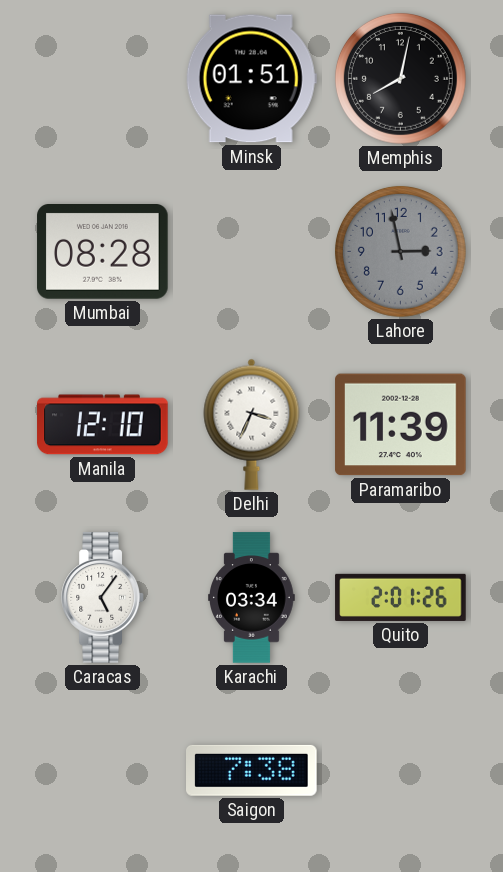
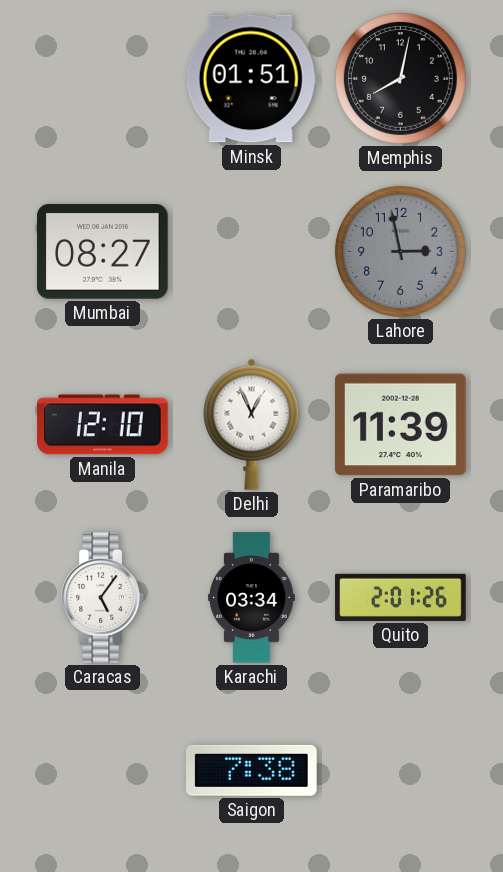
Mumbai: 08:28 -> 08:27 (103, 252)
Delhi: 3:34 -> 12:56 (252, 424)
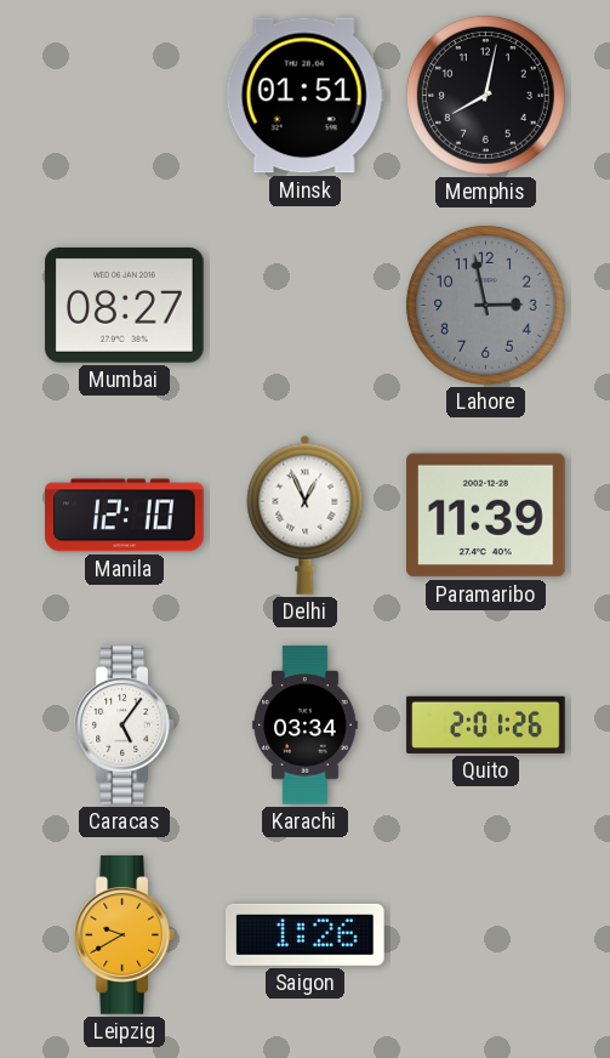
Leipzig: none -> 9:40 (125, 935)
Saigon: 7:38 -> 1:26 (306, 934)
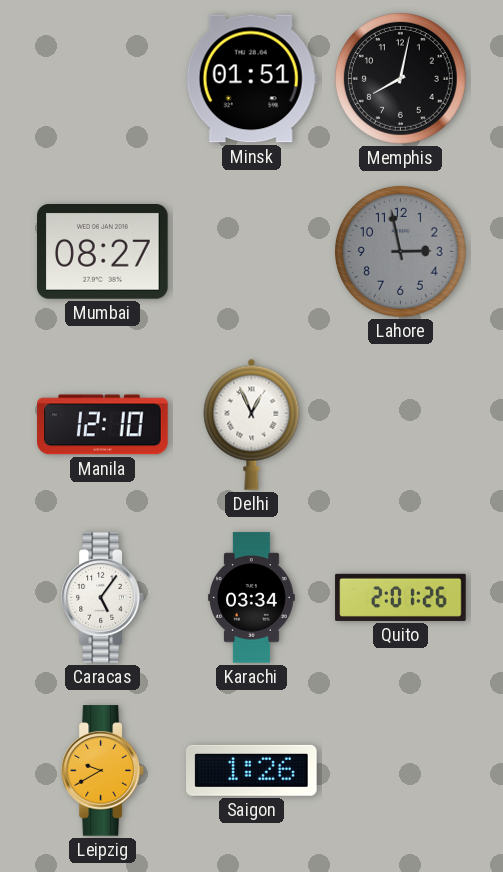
Paramaribo: 11:39 -> none (486, 516)
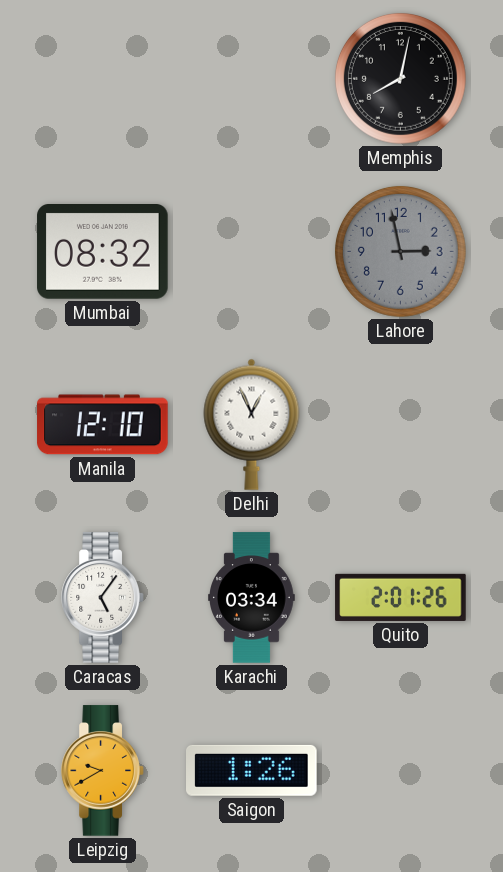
Minsk: 01:51 -> none (251, 79)
Mumbai: 08:27 -> 08:32 (103, 252)
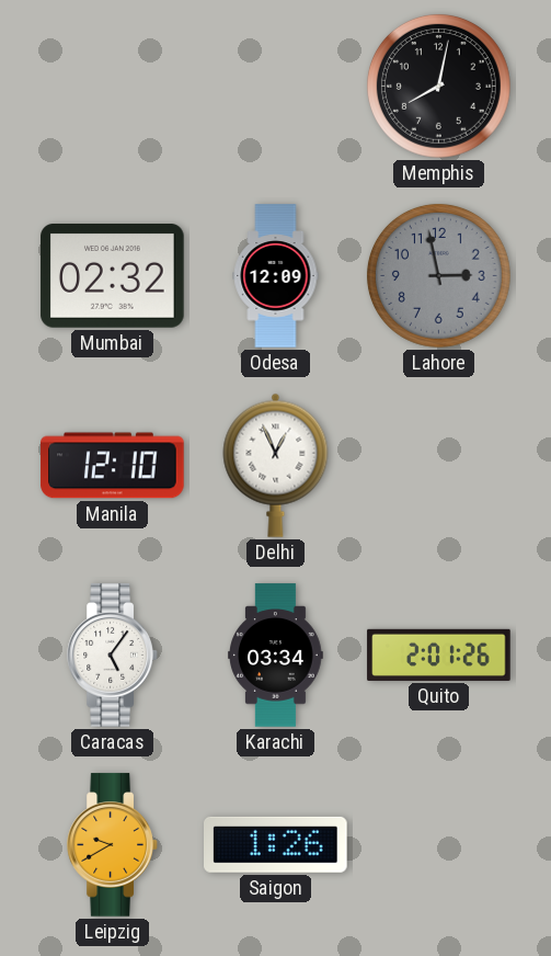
Mumbai: 08:32 -> 02:32 (113, 276)
Odesa: none -> 12:09 (276, 276)
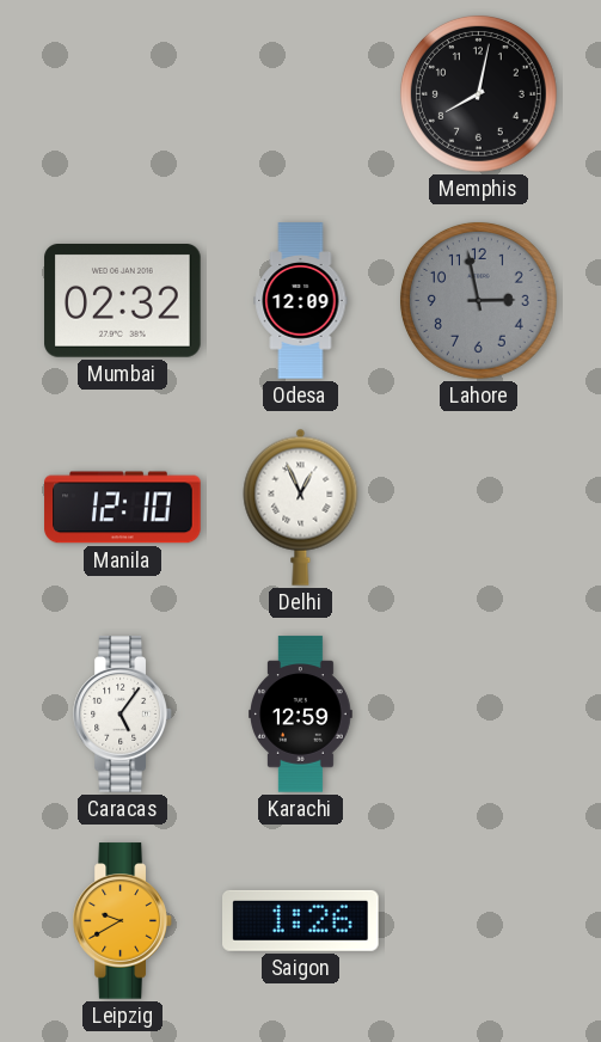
Karachi: 03:34 -> 12:59 (301, 715)
Quito: 2:01 -> none (439, 655)
